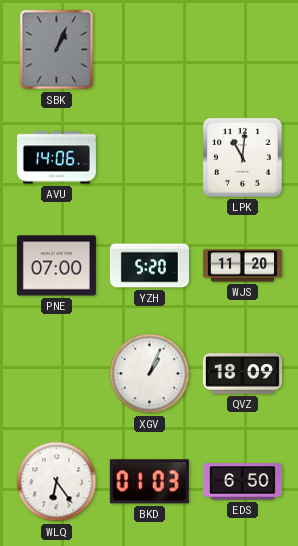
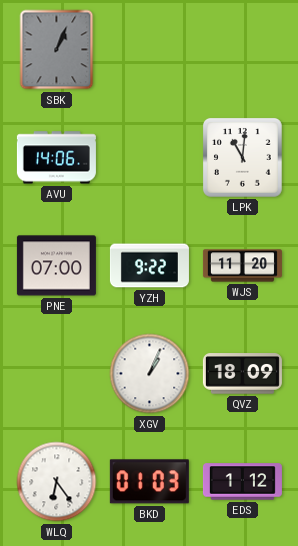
YZH: 5:20 -> 9:22 (149, 266)
EDS: 6:50 -> 1:12 (242, 482)
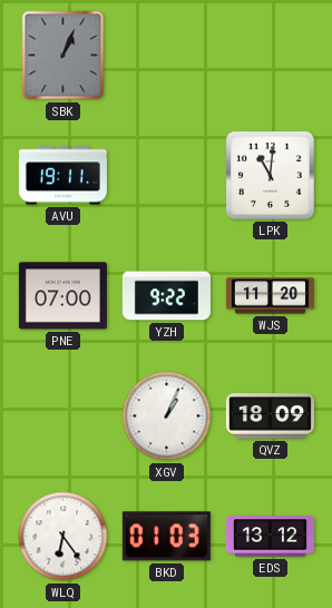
AVU: 14:06 -> 19:11 (62, 176)
EDS: 1:12 -> 13:12 (270, 537)
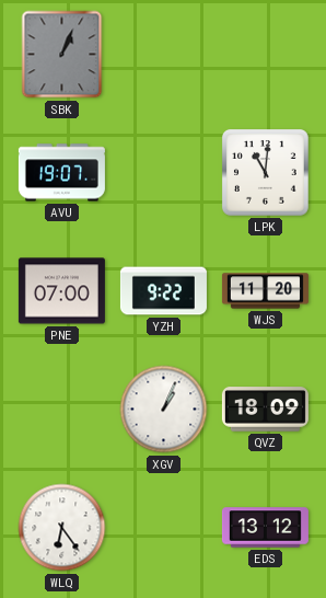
AVU: 19:11 -> 19:07 (61, 173)
BKD: 01:03 -> none (166, 537)
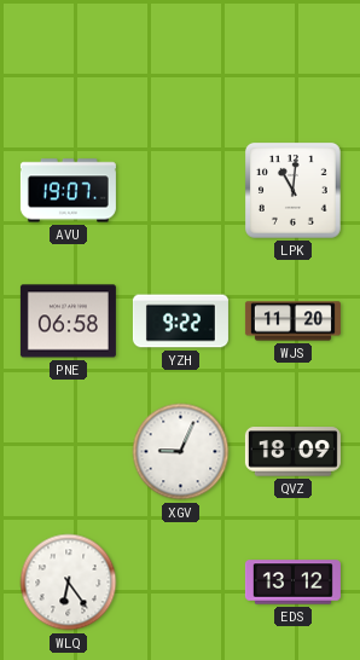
SBK: 1:04 -> none (62, 55)
PNE: 07:00 -> 06:58 (68, 322)
XGV: 1:04 -> 9:04 (181, 452)
